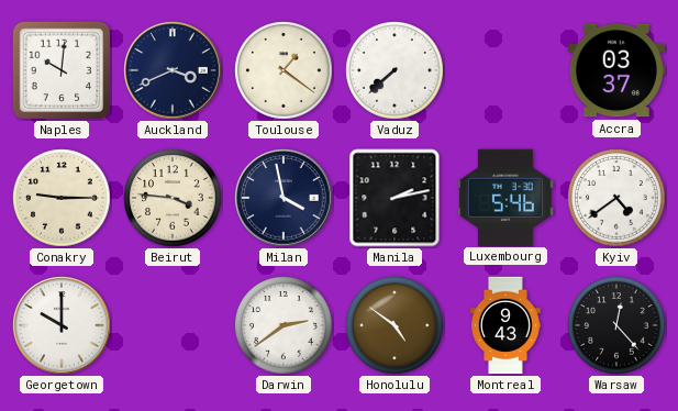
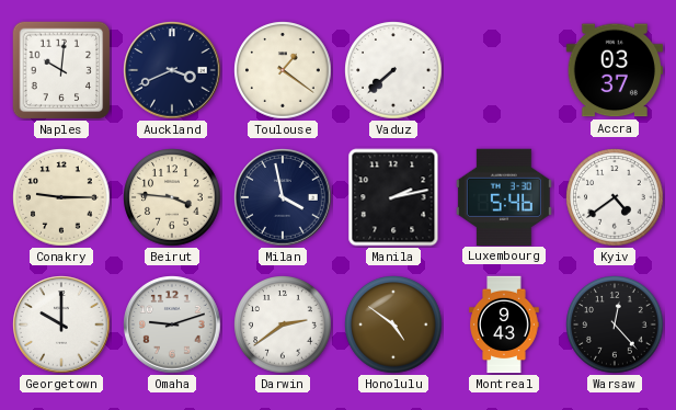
Omaha: none -> 9:12 (172, 324)
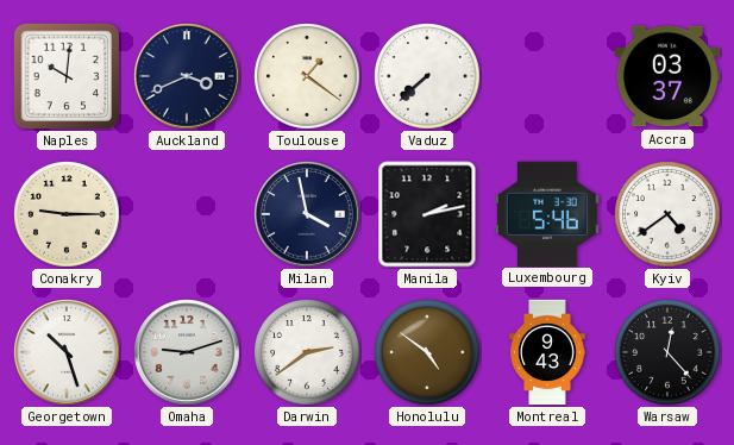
Beirut: 3:46 -> none (172, 197)
Georgetown: 10:00 -> 10:27 (67, 352)
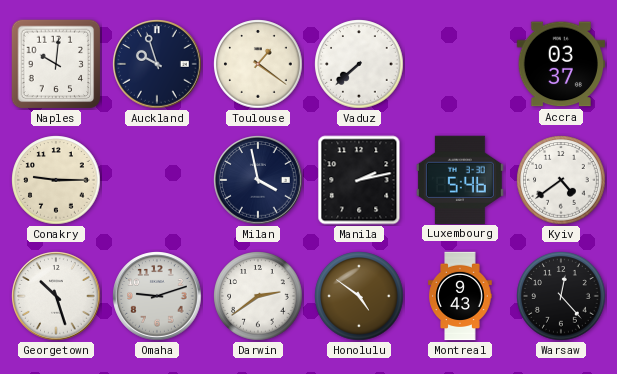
Auckland: 3:41 -> 9:57 (157, 64)
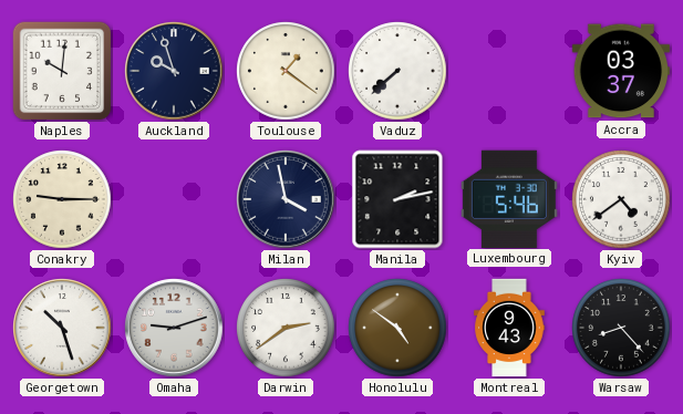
Warsaw: 12:23 -> 8:23 (621, 328)
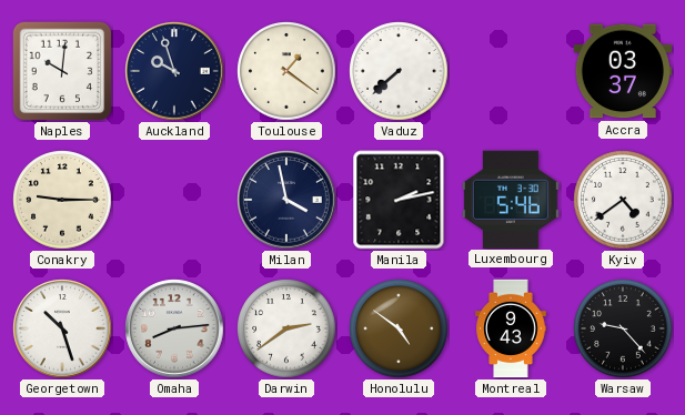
Omaha: 9:12 -> 8:14 (174, 328)
Warsaw: 8:23 -> 9:23 (623, 328)
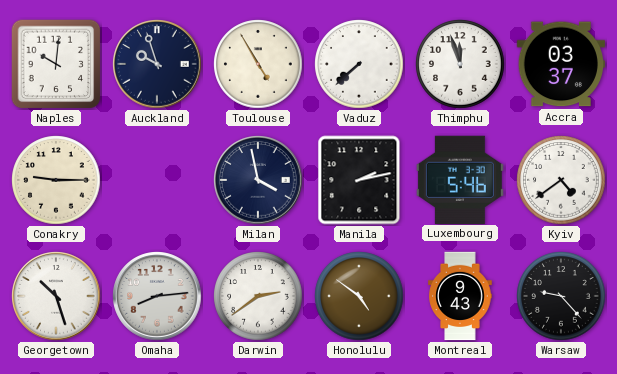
Toulouse: 1:21 -> 4:55 (258, 64)
Thimphu: none -> 11:57 (460, 64)
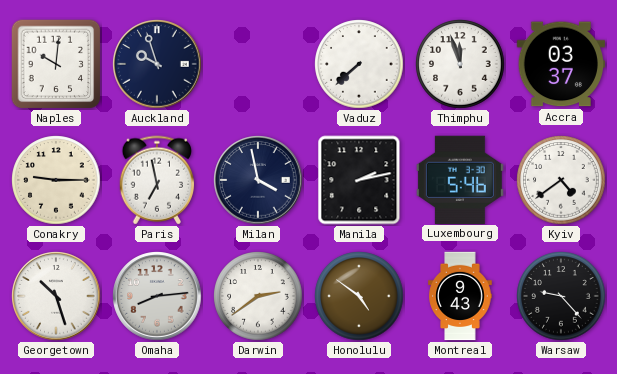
Toulouse: 4:55 -> none (258, 64)
Paris: none -> 6:58 (157, 180)
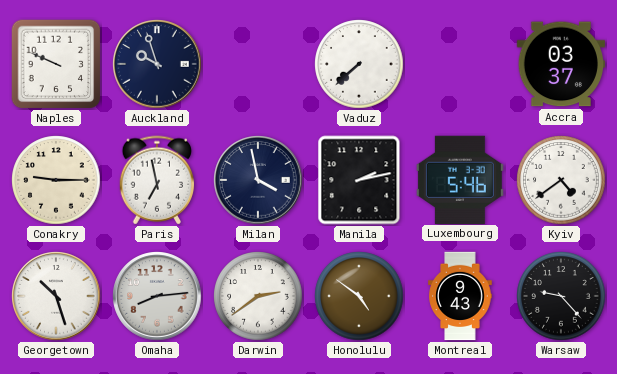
Naples: 10:01 -> 9:49 (56, 64)
Thimphu: 11:57 -> none (460, 64)
